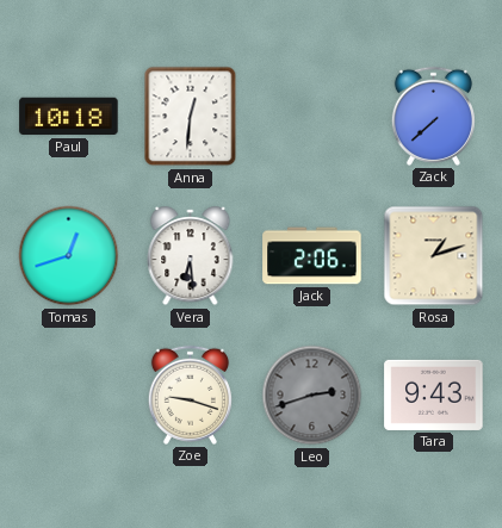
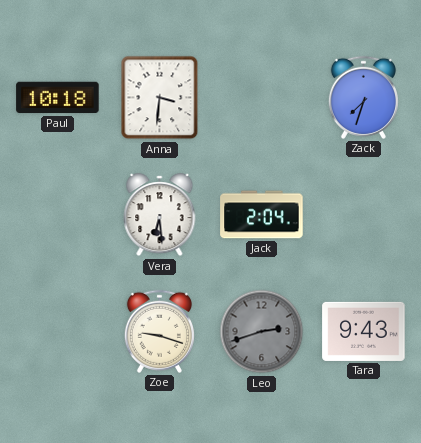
Anna: 12:31 -> 3:31 (160, 98)
Zack: 7:38 -> 7:33 (363, 97)
Tomas: 12:42 -> none (69, 256)
Jack: 2:06 -> 2:04 (262, 215)
Rosa: 1:12 -> none (434, 256)
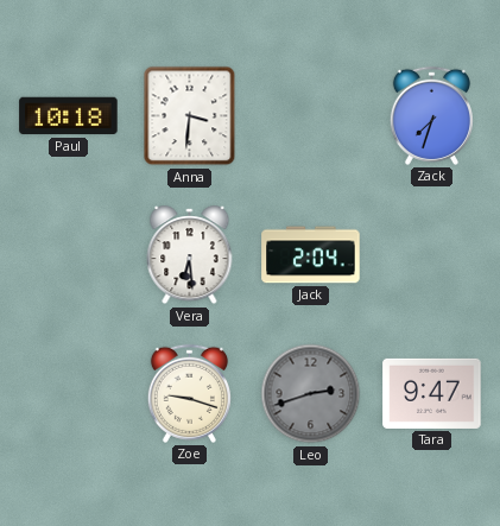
Tara: 9:43 -> 9:47 (432, 393)
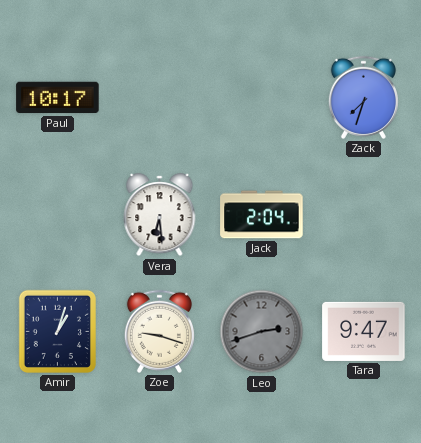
Paul: 10:18 -> 10:17 (58, 98)
Anna: 3:31 -> none (190, 116)
Amir: none -> 1:03 (57, 331)
